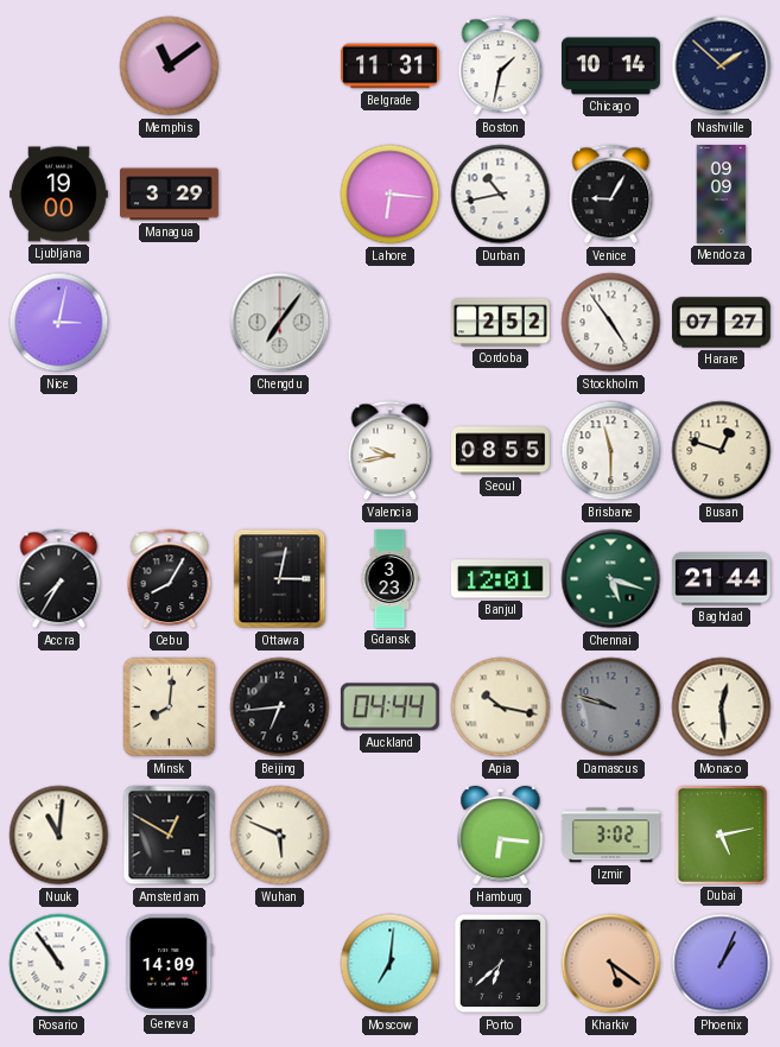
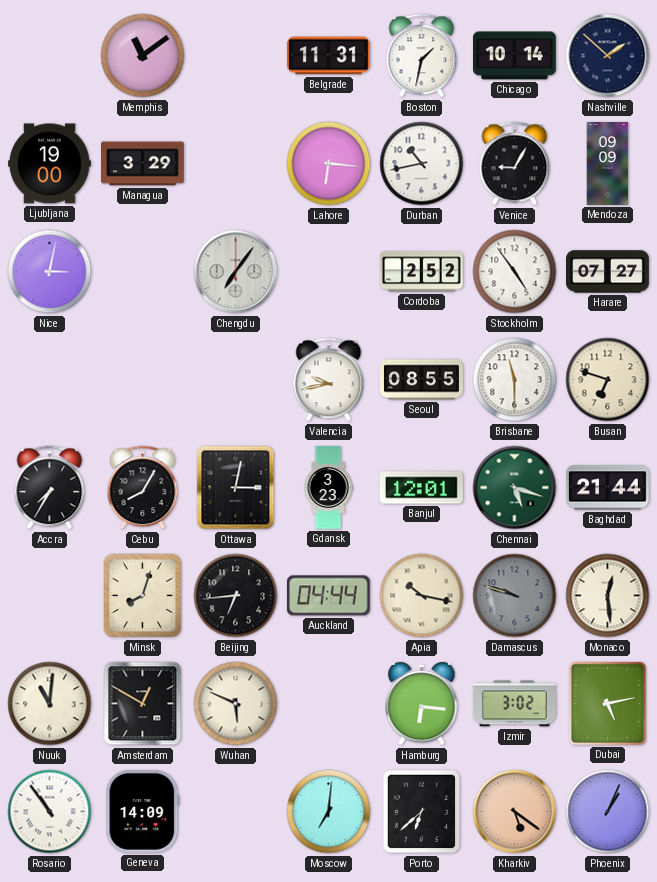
Busan: 12:48 -> 6:48 (608, 380)
Minsk: 8:01 -> 8:03 (143, 596)
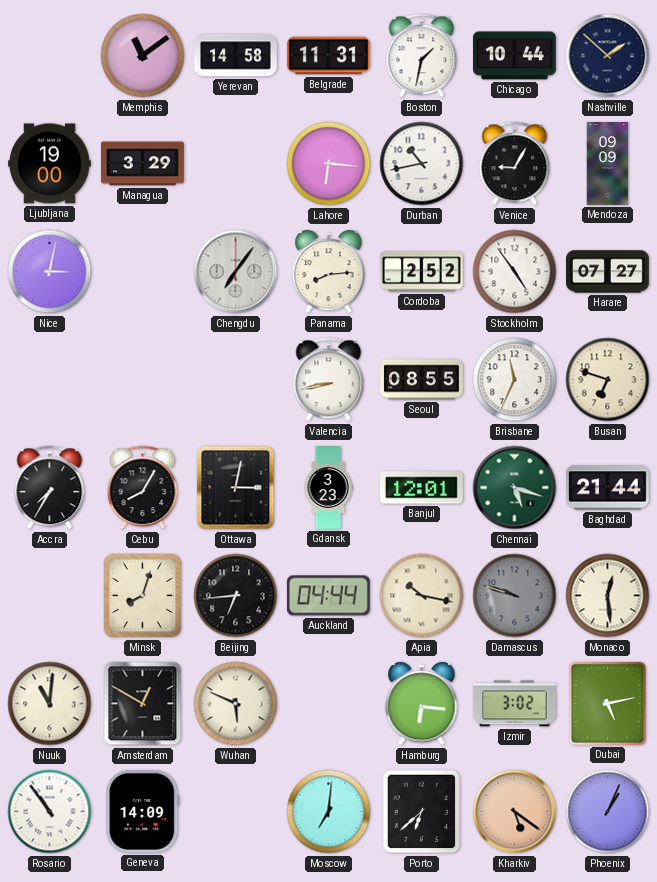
Yerevan: none -> 14:58 (236, 56)
Chicago: 10:14 -> 10:44 (515, 56)
Panama: none -> 8:14 (329, 272)
Valencia: 9:43 -> 8:43 (329, 380)
Brisbane: 11:30 -> 11:34 (515, 380)
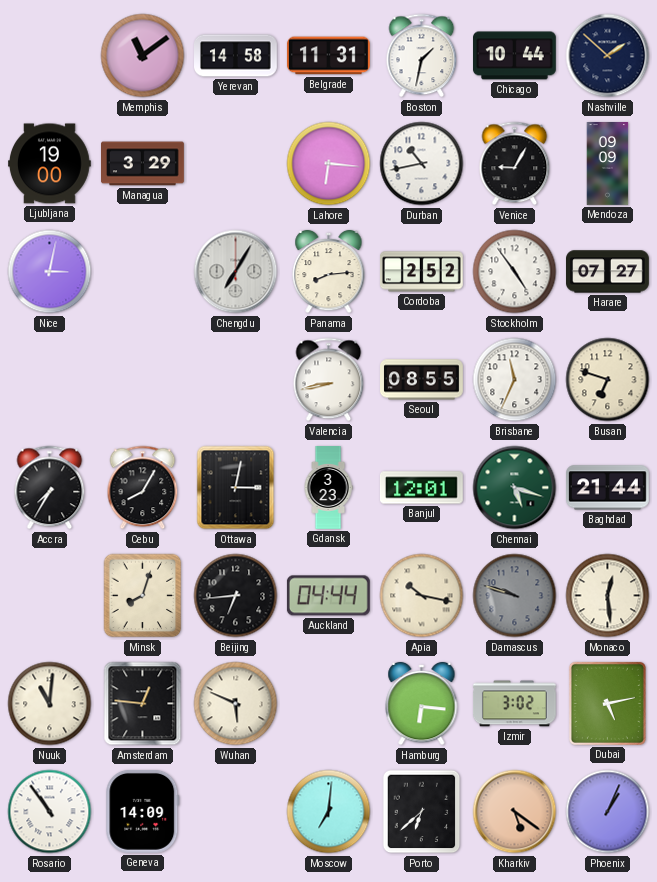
Chengdu: 7:06 -> 7:05 (236, 272)
Amsterdam: 12:50 -> 12:46 (143, 704)
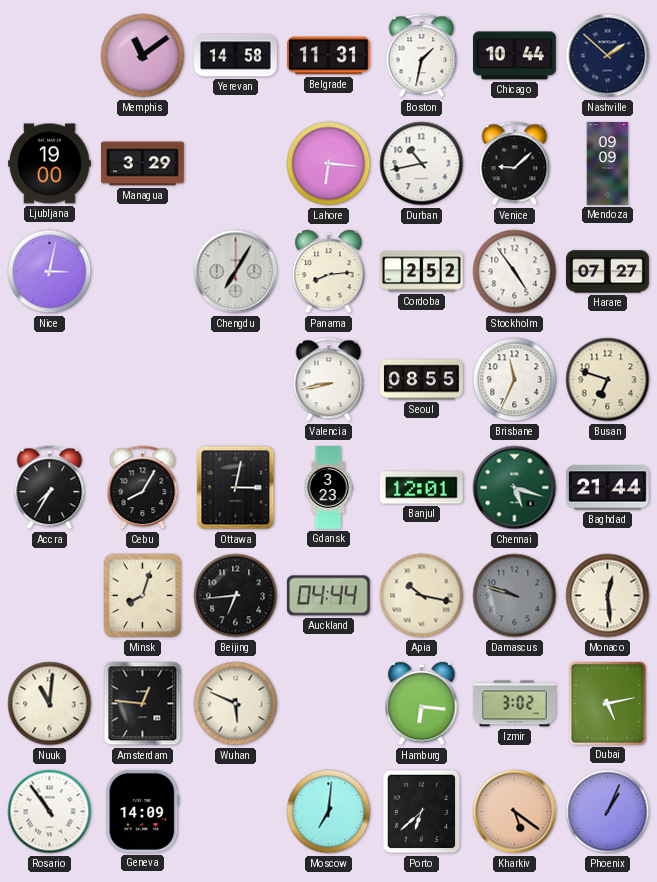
Venice: 9:05 -> 9:08 (515, 164)
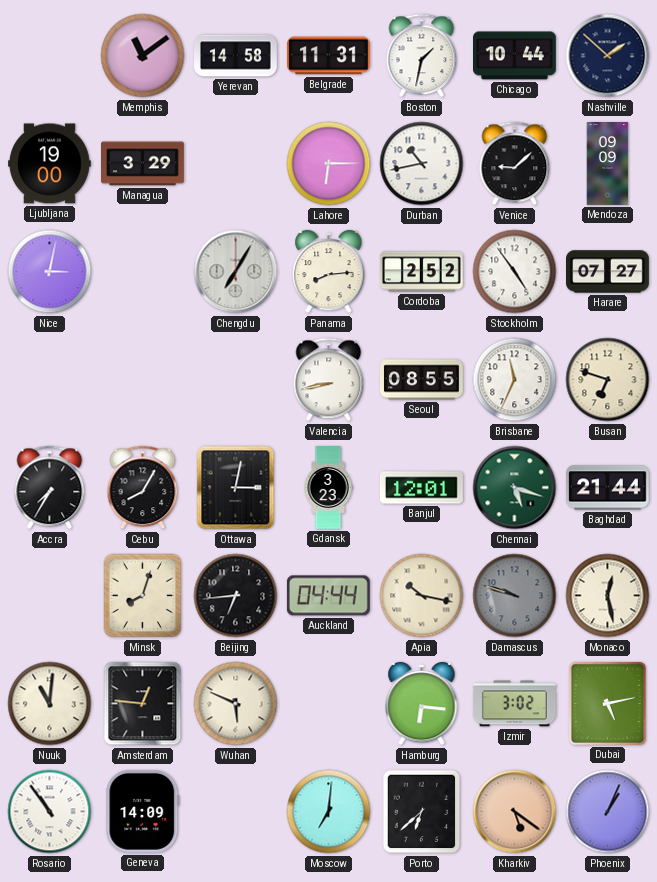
Lahore: 6:16 -> 6:15 (329, 164)
Monaco: 12:29 -> 12:28 (608, 596)
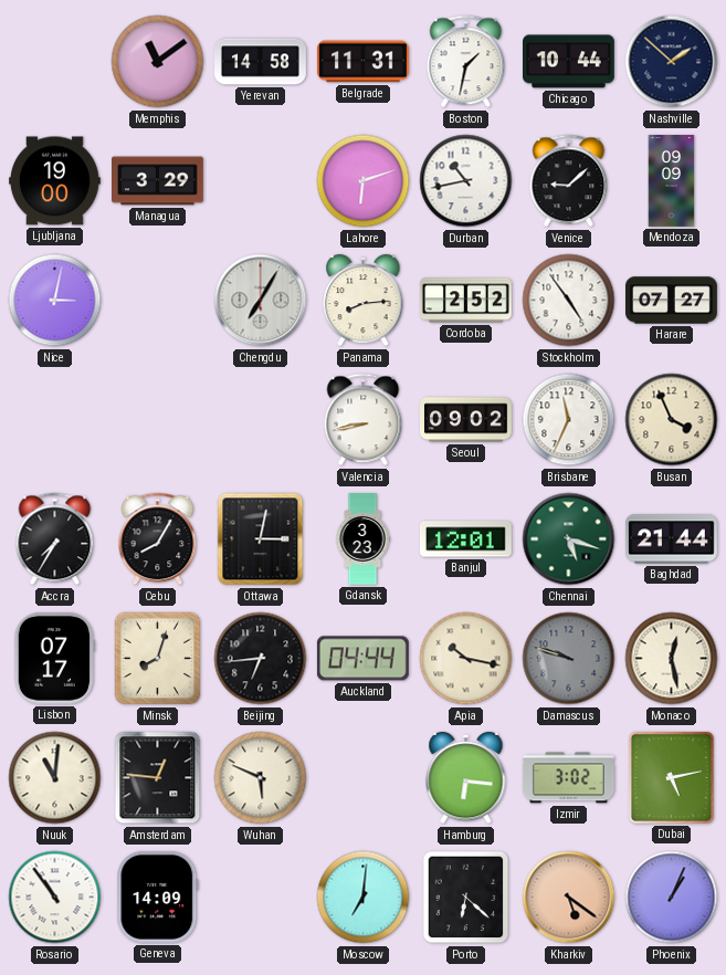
Lahore: 6:15 -> 6:12 (364, 181)
Seoul: 08:55 -> 09:02 (466, 420)
Busan: 6:48 -> 3:56 (672, 420)
Lisbon: none -> 07:17 (54, 658)
Porto: 6:38 -> 6:22 (466, 898)
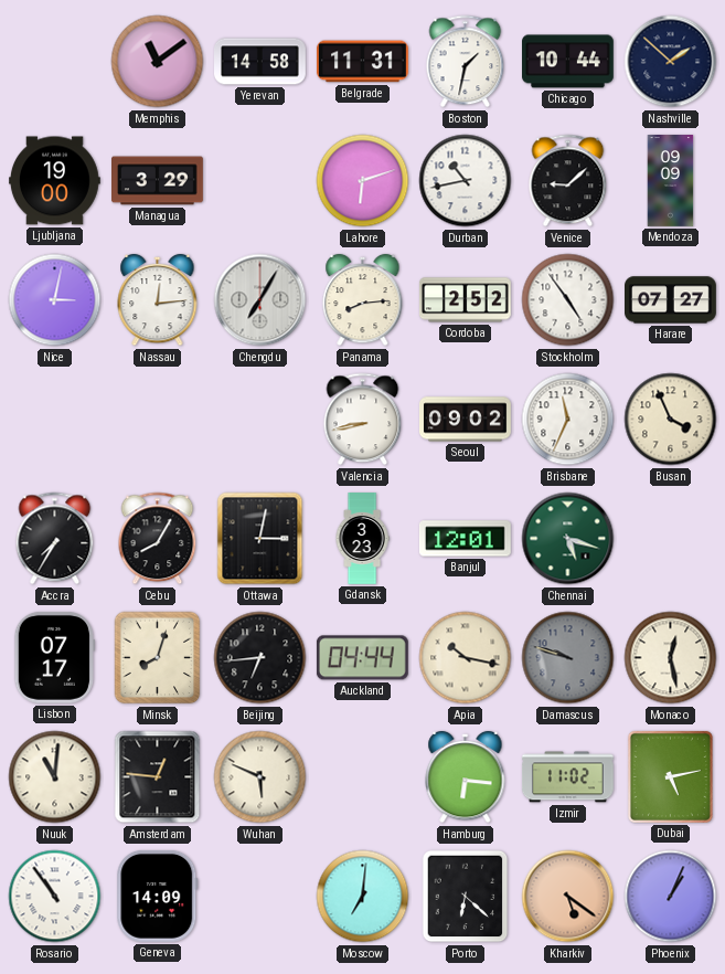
Nassau: none -> 12:14 (158, 300)
Baghdad: 21:44 -> none (672, 539)
Izmir: 3:02 -> 11:02 (567, 777)
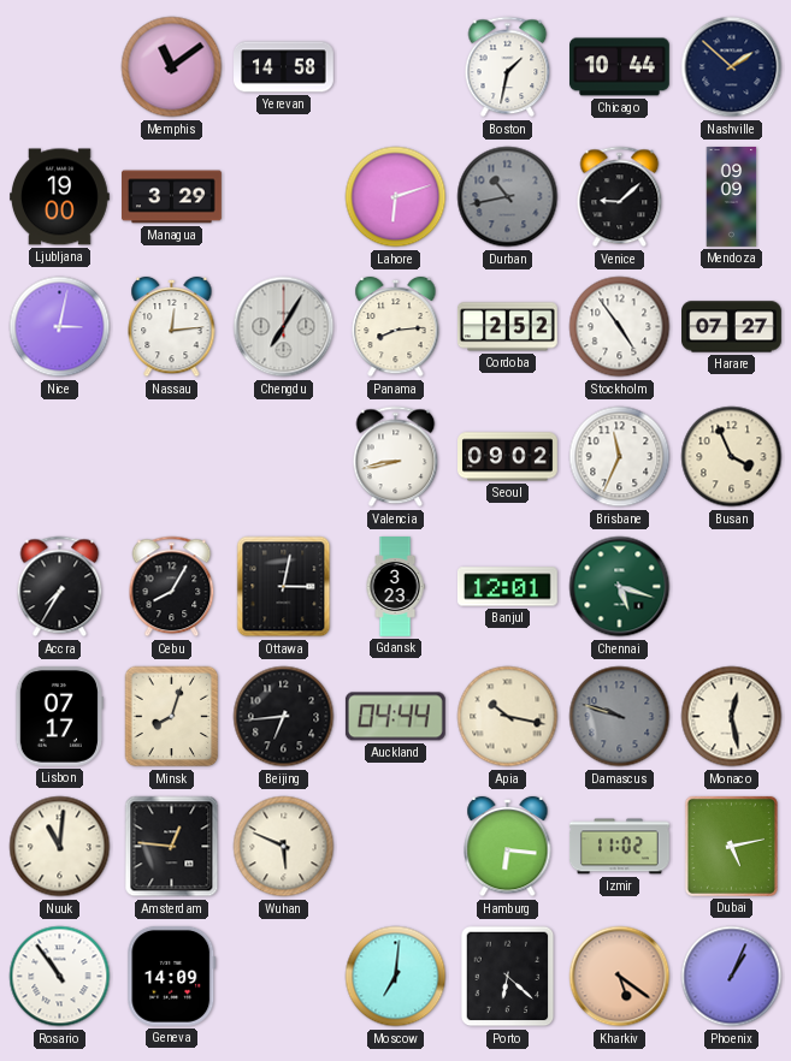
Belgrade: 11:31 -> none (363, 62)
Durban dial: white -> grey (508, 197)
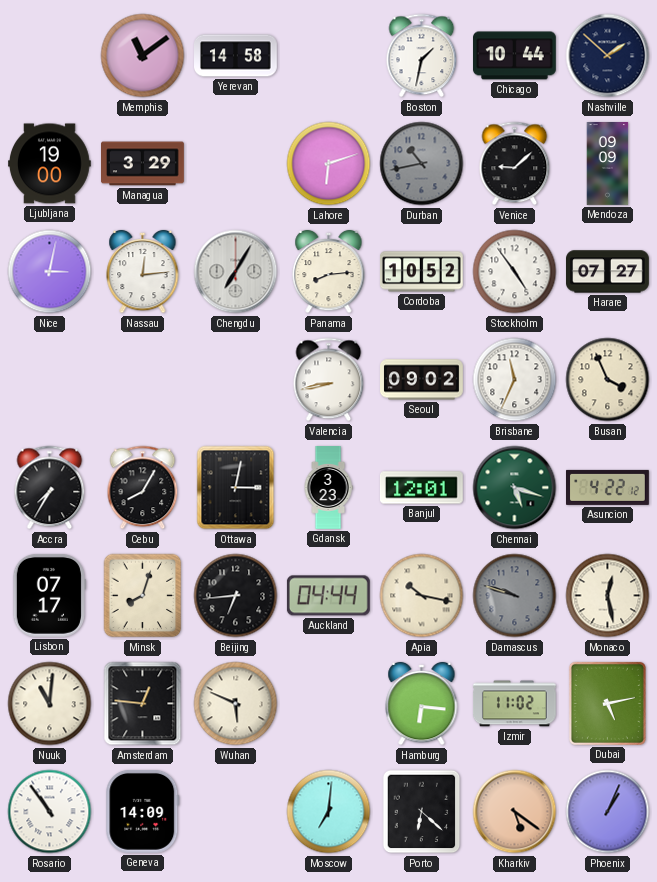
Cordoba: 2:52 -> 10:52 (422, 272)
Asuncion: none -> 4:22 (608, 487)
